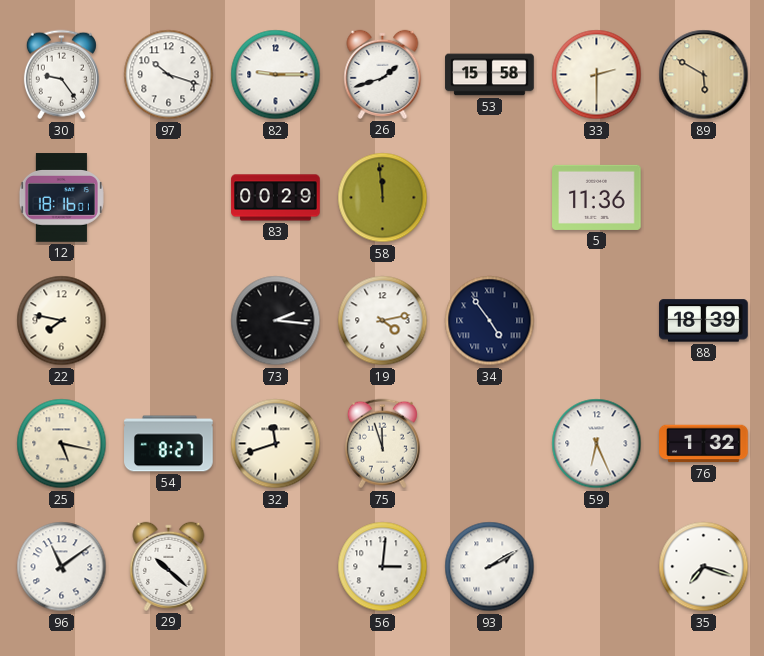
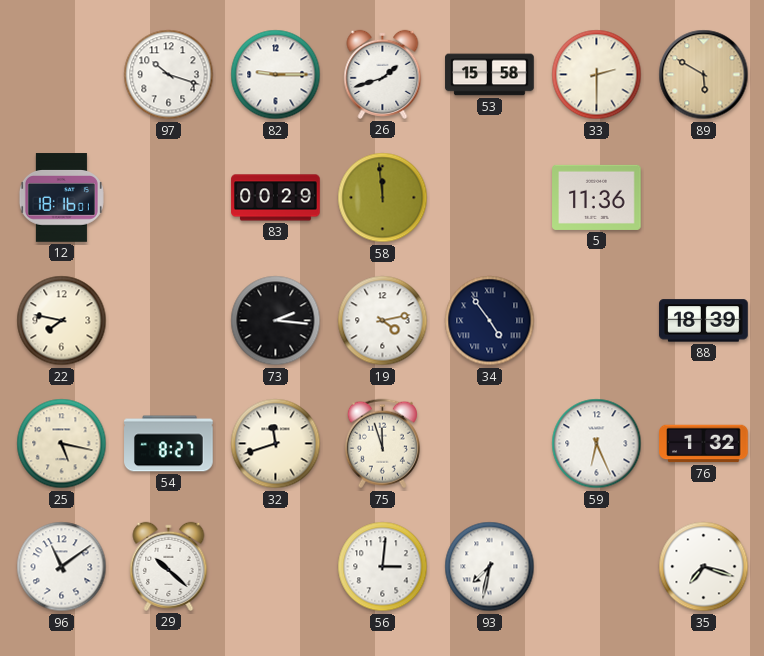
30: 9:24 -> none (61, 75)
93: 2:10 -> 7:32 (490, 567)
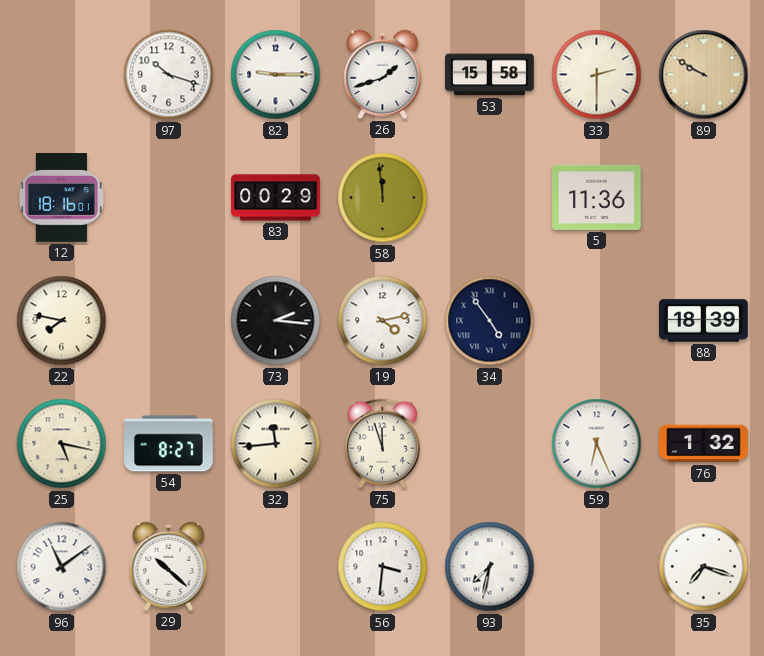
89: 5:50 -> 9:50 (704, 75)
32: 11:42 -> 11:44 (276, 444)
56: 3:01 -> 3:31 (383, 567)
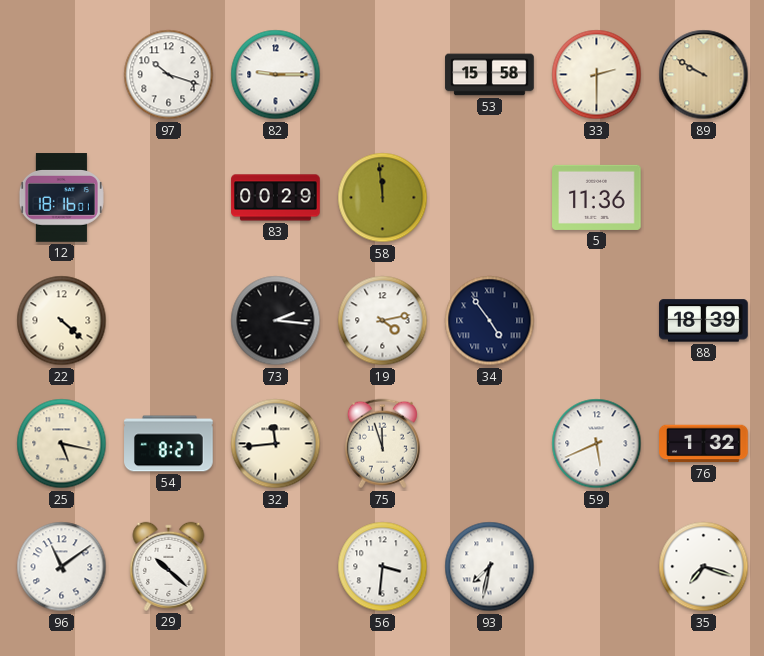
26: 1:42 -> none (383, 74)
22: 7:47 -> 4:22 (62, 321)
59: 6:26 -> 5:41 (597, 444)
